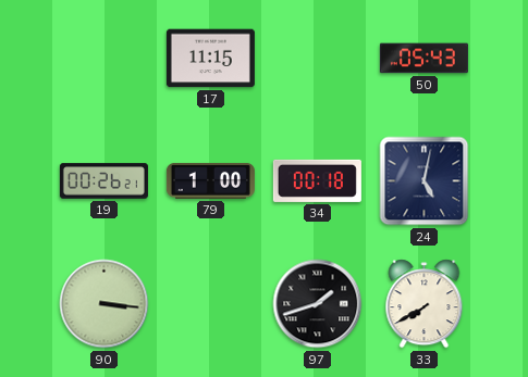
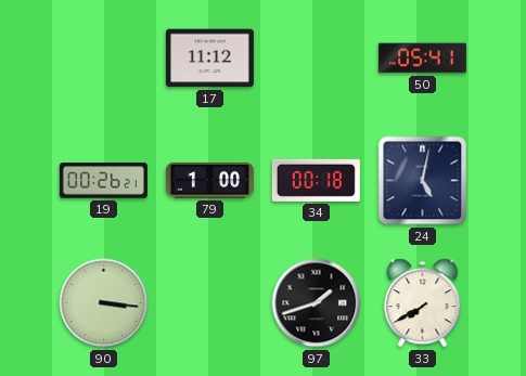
17: 11:15 -> 11:12 (209, 59)
50: 05:43 -> 05:41 (422, 59)
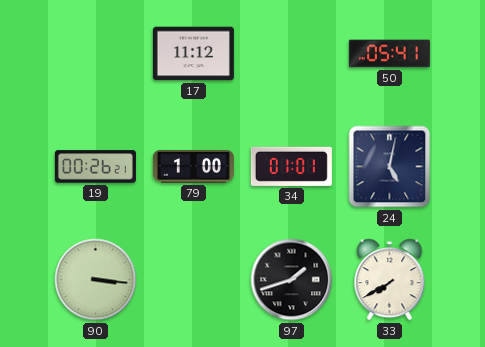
34: 00:18 -> 01:01 (291, 166)
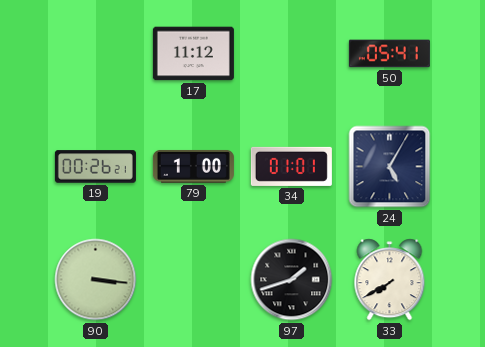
24: 5:02 -> 5:05 (390, 167)
